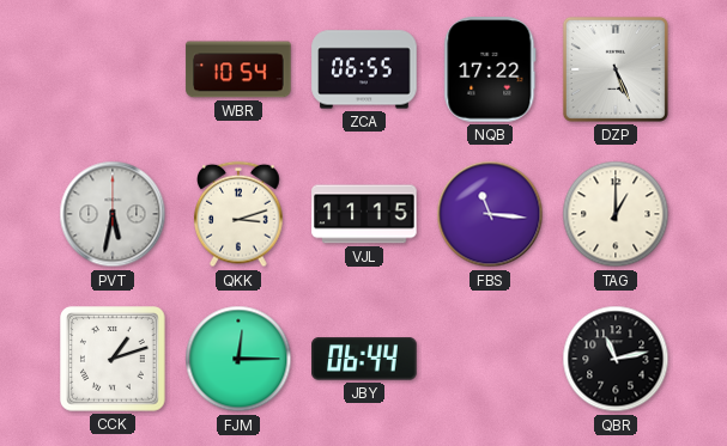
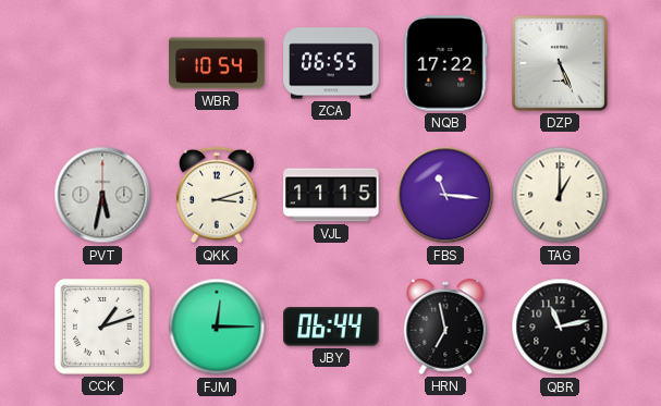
HRN: none -> 6:58 (445, 328)
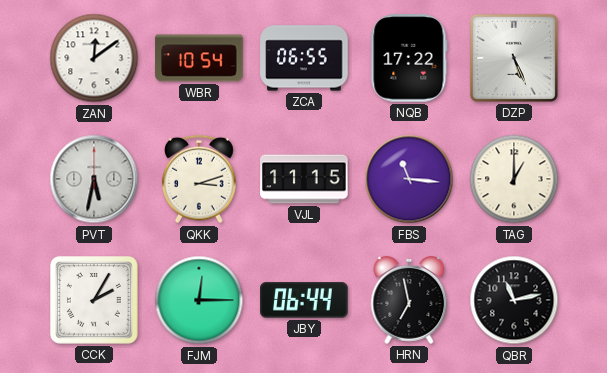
ZAN: none -> 12:09 (94, 58)
CCK: 1:12 -> 2:05 (94, 300)
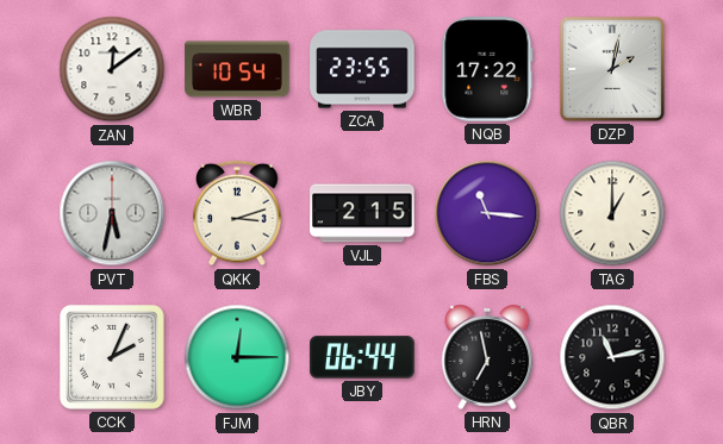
ZCA: 06:55 -> 23:55 (362, 69)
DZP: 5:26 -> 2:02 (612, 69)
VJL: 11:15 -> 2:15 (362, 213)
CCK: 2:05 -> 2:04 (112, 357)
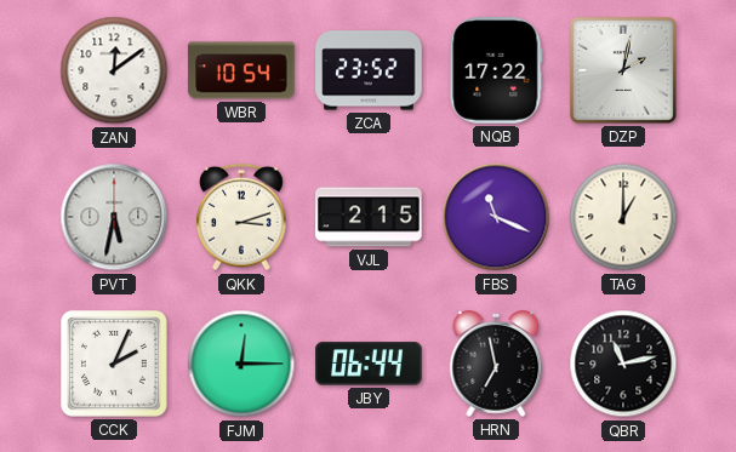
ZCA: 23:55 -> 23:52 (369, 70)
FBS: 11:16 -> 11:19 (496, 217)
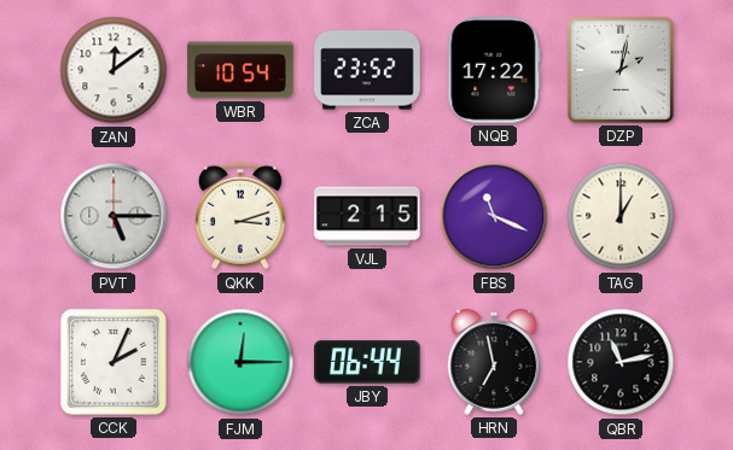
PVT: 5:32 -> 5:15 (114, 216)
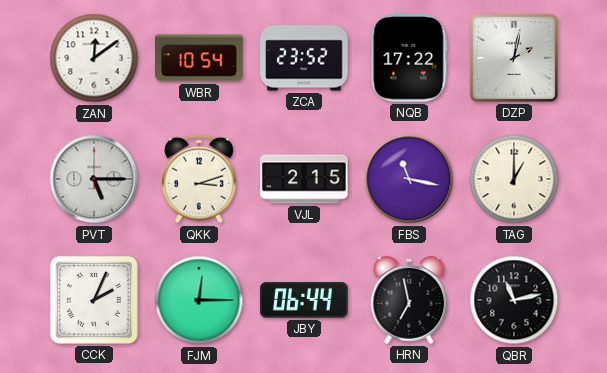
FBS: 11:19 -> 11:17 (409, 179)
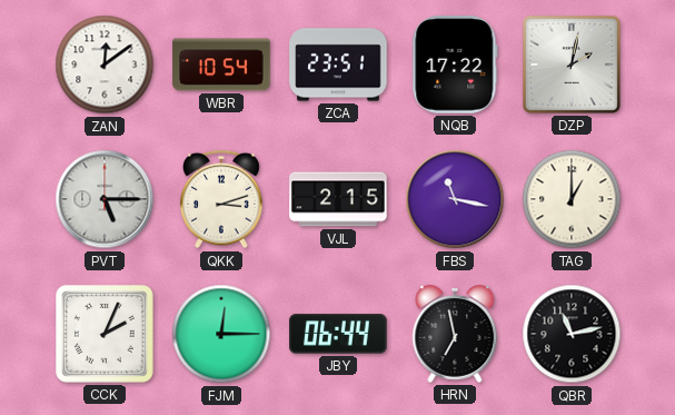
ZCA: 23:52 -> 23:51 (338, 65)
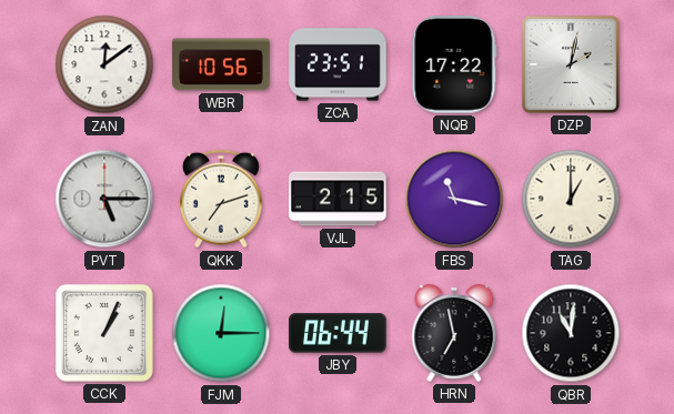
WBR: 10:54 -> 10:56 (221, 64)
QKK: 3:12 -> 7:12 (221, 199)
CCK: 2:04 -> 1:04 (104, 333)
QBR: 11:13 -> 11:01 (571, 333)
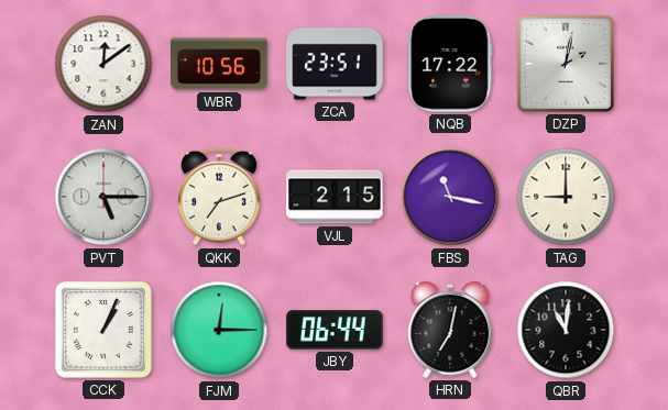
TAG: 1:00 -> 9:00 (566, 197)
HRN: 6:58 -> 7:02 (450, 331)
